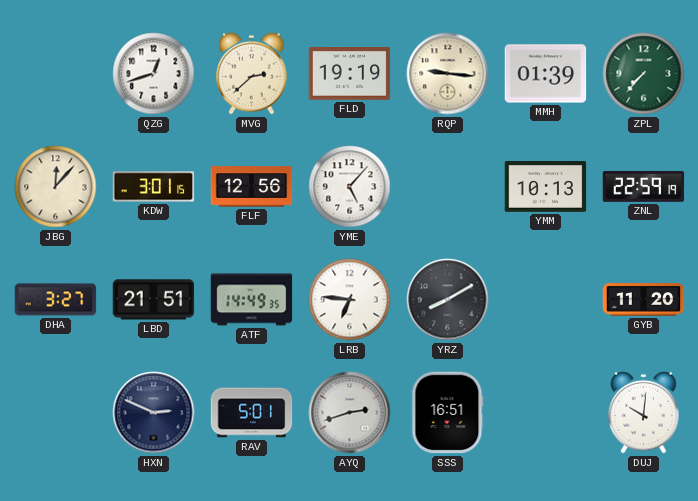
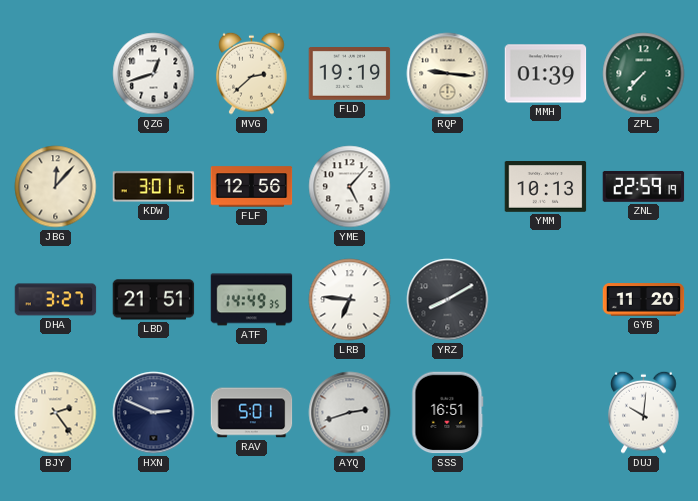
BJY: none -> 2:24 (56, 413)
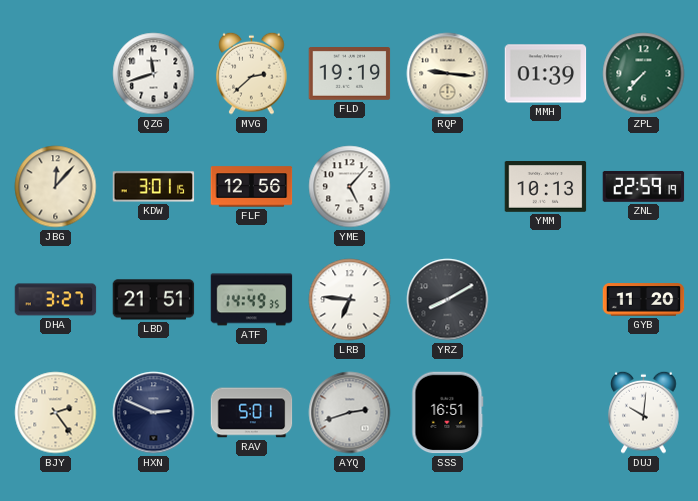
QZG: 12:42 -> 11:42 (154, 74)
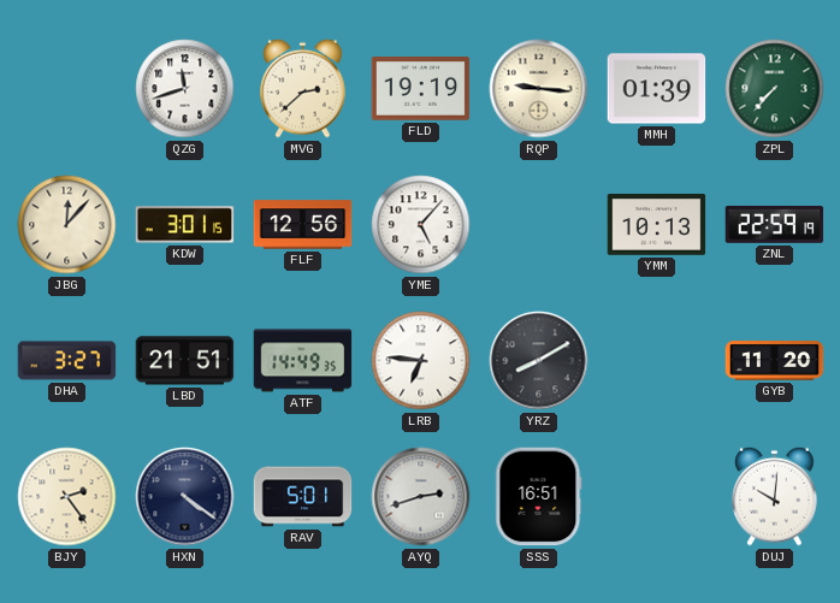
HXN: 2:49 -> 4:21 (185, 497)
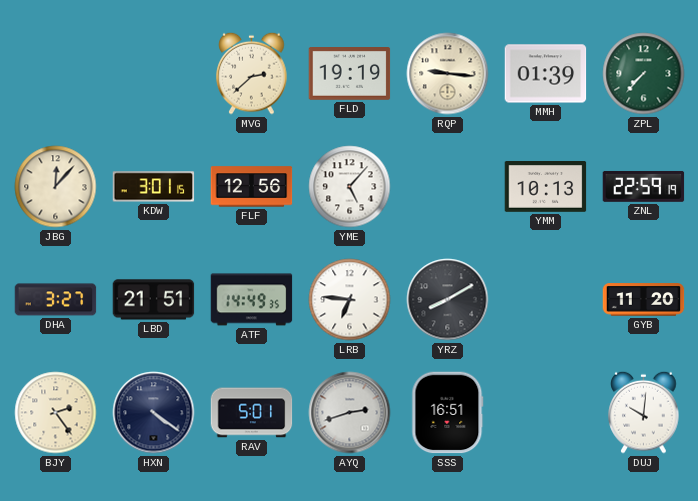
QZG: 11:42 -> none (185, 89)
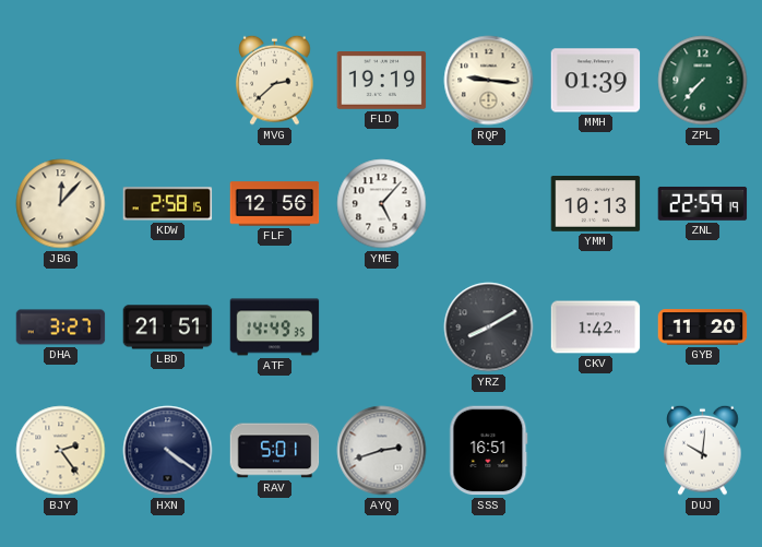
KDW: 3:01 -> 2:58 (168, 204)
LRB: 6:46 -> none (350, 300)
CKV: none -> 1:42 (596, 328)
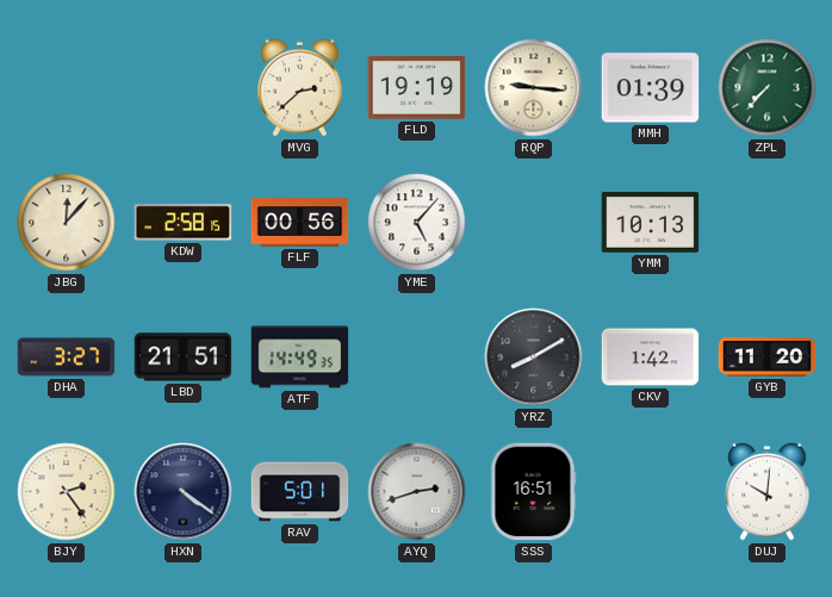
FLF: 12:56 -> 00:56 (300, 223)
ZNL: 22:59 -> none (703, 203)
